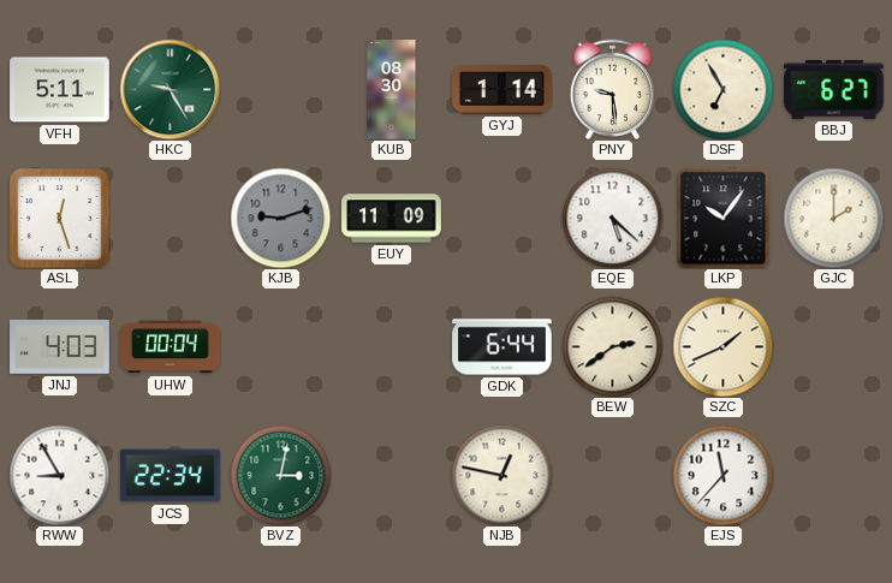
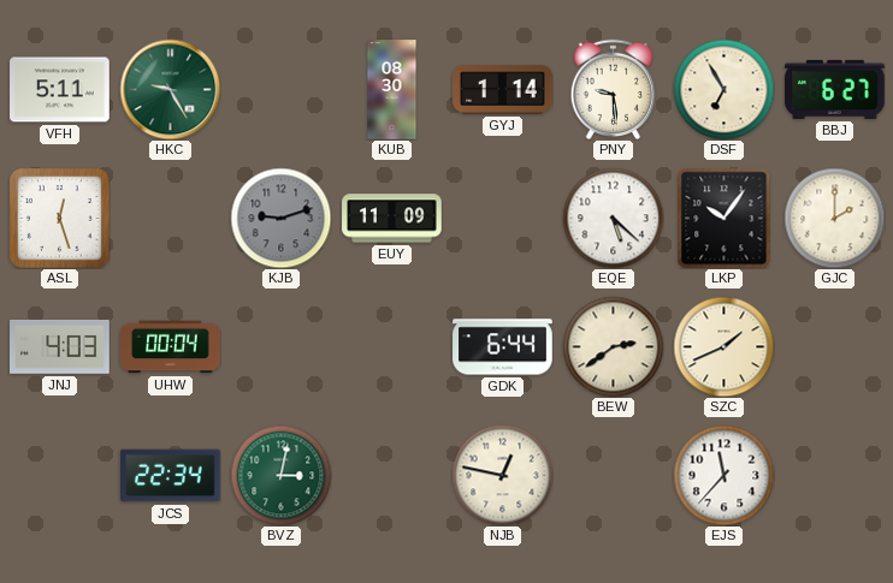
RWW: 8:55 -> none (59, 475)
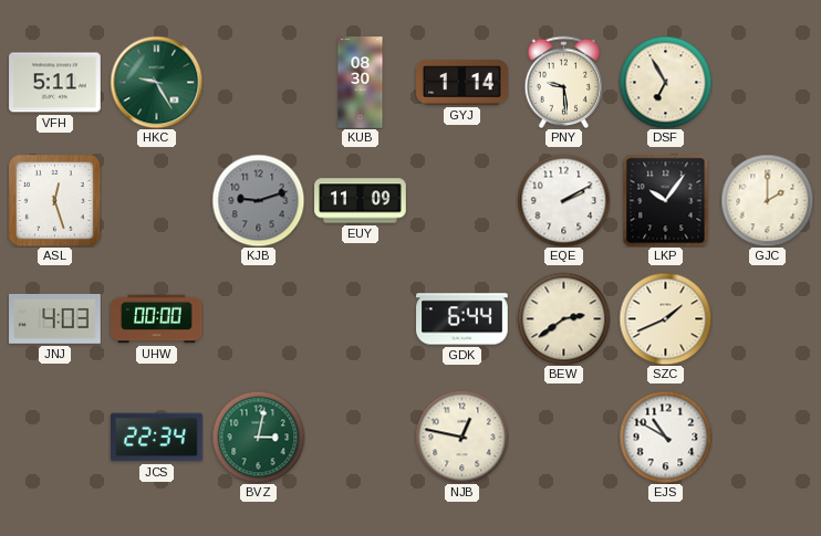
BBJ: 6:27 -> none (835, 89)
EQE: 5:22 -> 2:10 (563, 200)
UHW: 00:04 -> 00:00 (157, 319)
EJS: 11:37 -> 10:50 (665, 437)
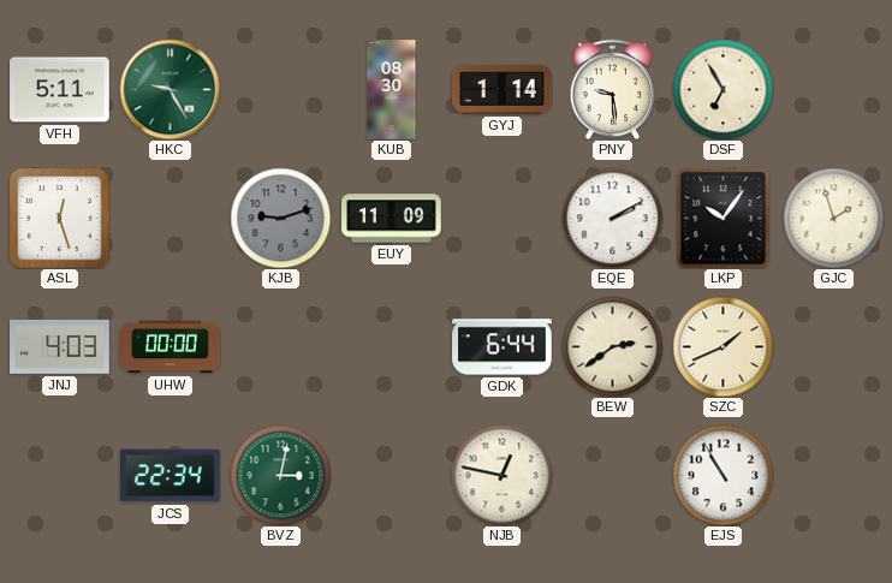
GJC: 2:00 -> 1:57 (833, 218)
EJS: 10:50 -> 10:55 (722, 475)
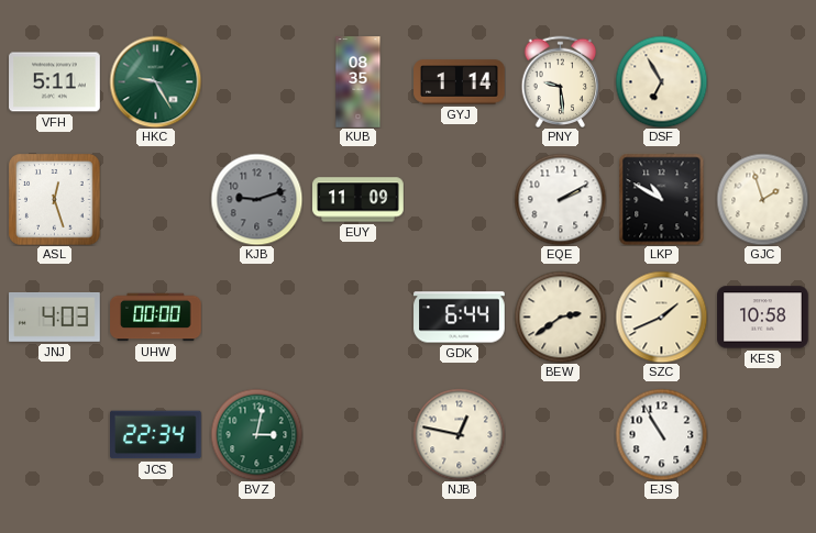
KUB: 08:30 -> 08:35 (359, 82)
LKP: 10:06 -> 10:50 (662, 199)
KES: none -> 10:58 (763, 318)
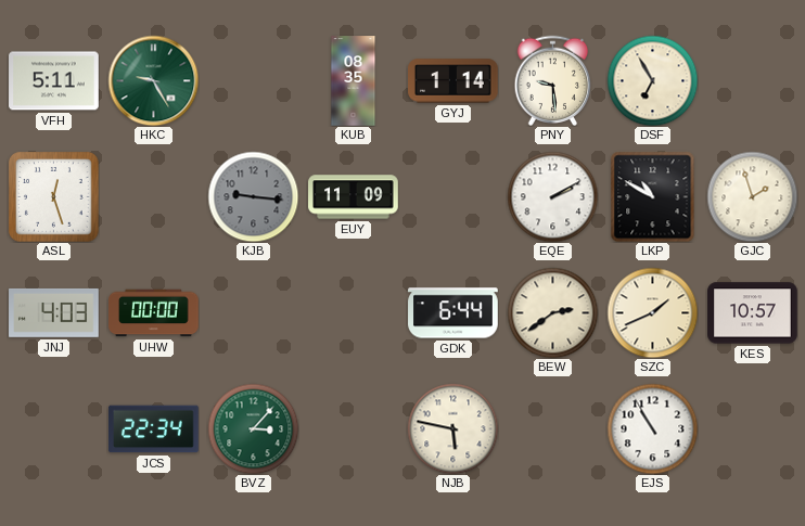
KJB: 9:12 -> 9:16 (253, 196)
KES: 10:58 -> 10:57 (753, 313)
BVZ: 3:02 -> 3:07 (253, 428)
NJB: 12:47 -> 5:47 (452, 428)
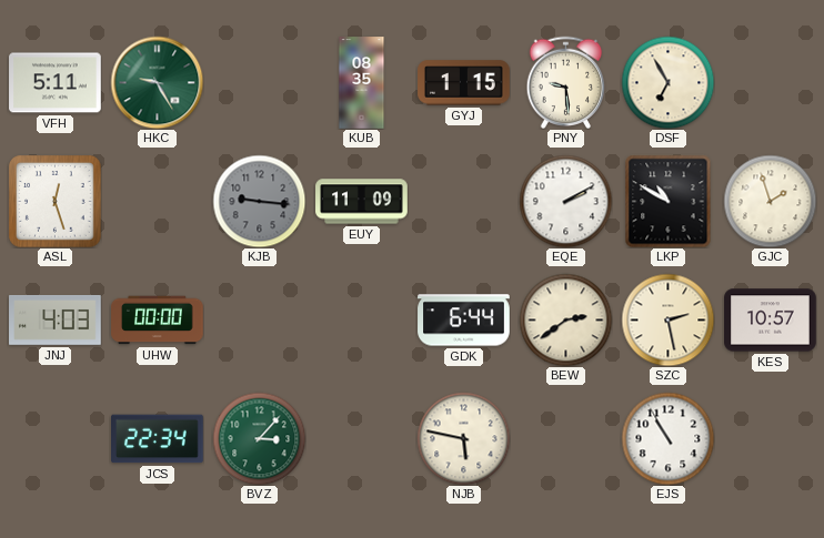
GYJ: 1:14 -> 1:15 (464, 83)
SZC: 1:41 -> 2:28 (667, 319)
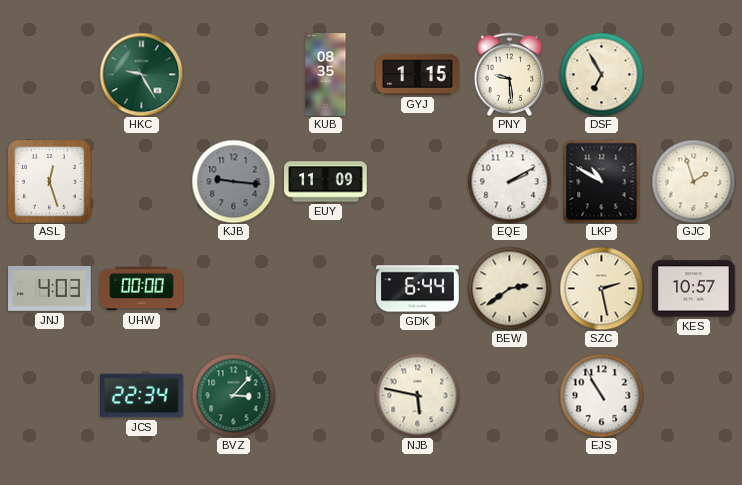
VFH: 5:11 -> none (56, 83)
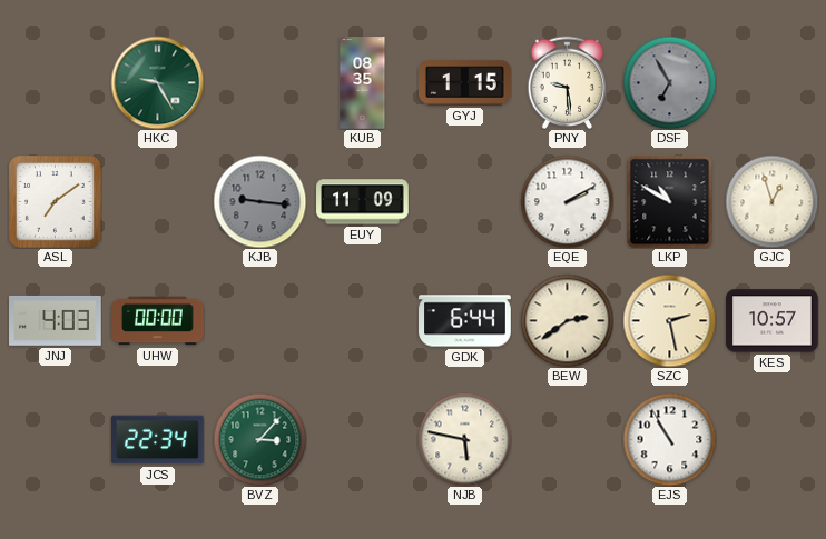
DSF dial: cream -> grey (669, 82)
ASL: 12:27 -> 7:09 (55, 201)
GJC: 1:57 -> 12:57 (771, 201)
